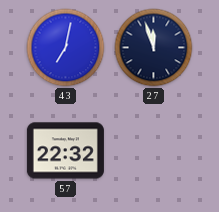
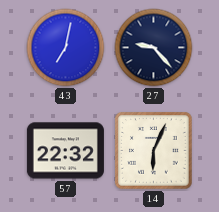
27: 11:57 -> 9:23 (154, 48)
14: none -> 6:04 (154, 151)
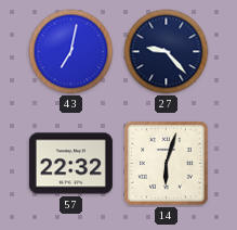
14: 6:04 -> 6:03 (167, 164)
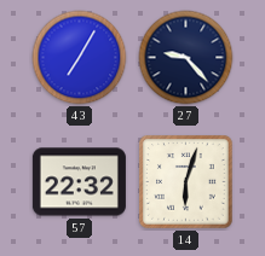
43: 7:02 -> 7:05 (80, 58)
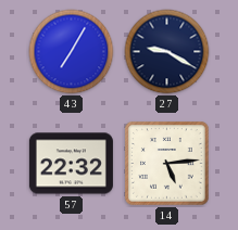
27: 9:23 -> 9:20 (167, 52)
14: 6:03 -> 5:14 (167, 164)
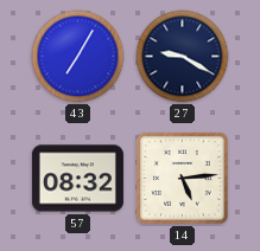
57: 22:32 -> 08:32 (77, 179)
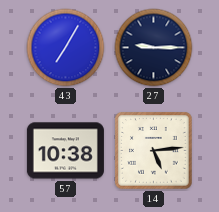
27: 9:20 -> 9:15 (154, 48)
57: 08:32 -> 10:38 (65, 151)
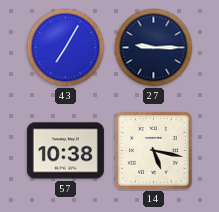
14: 5:14 -> 5:17 (154, 151)
